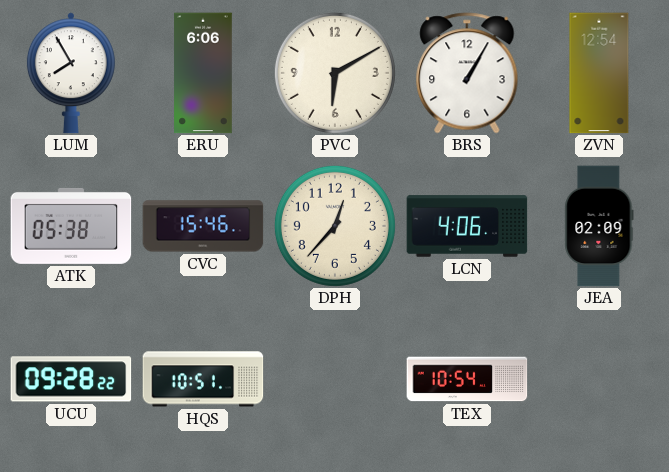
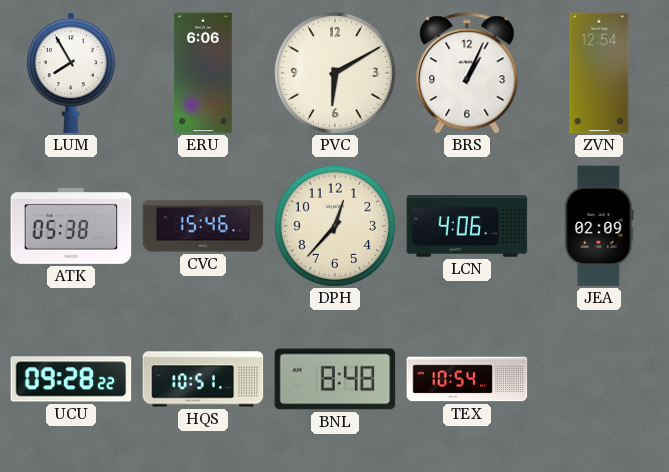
BRS: 1:05 -> 1:04 (467, 73)
BNL: none -> 8:48 (335, 379)
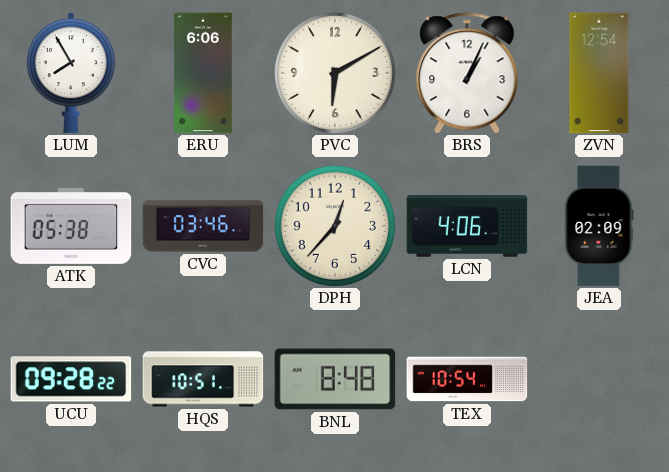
CVC: 15:46 -> 03:46 (203, 226)
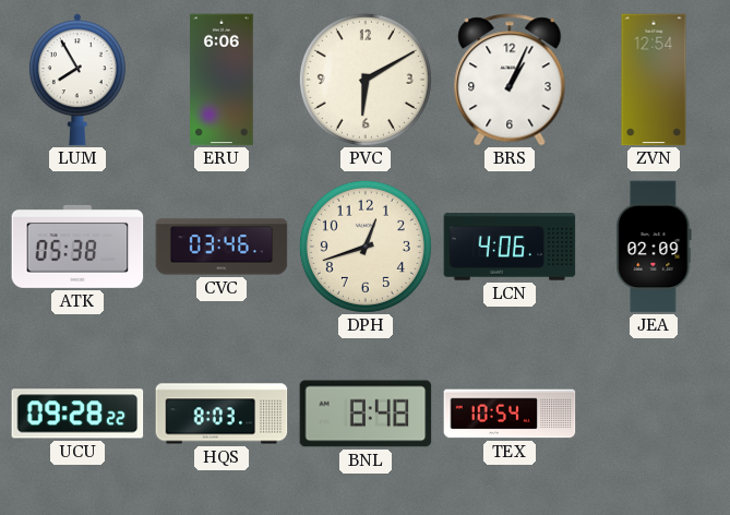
DPH: 12:37 -> 12:42 (366, 247)
HQS: 10:51 -> 8:03 (222, 414)
